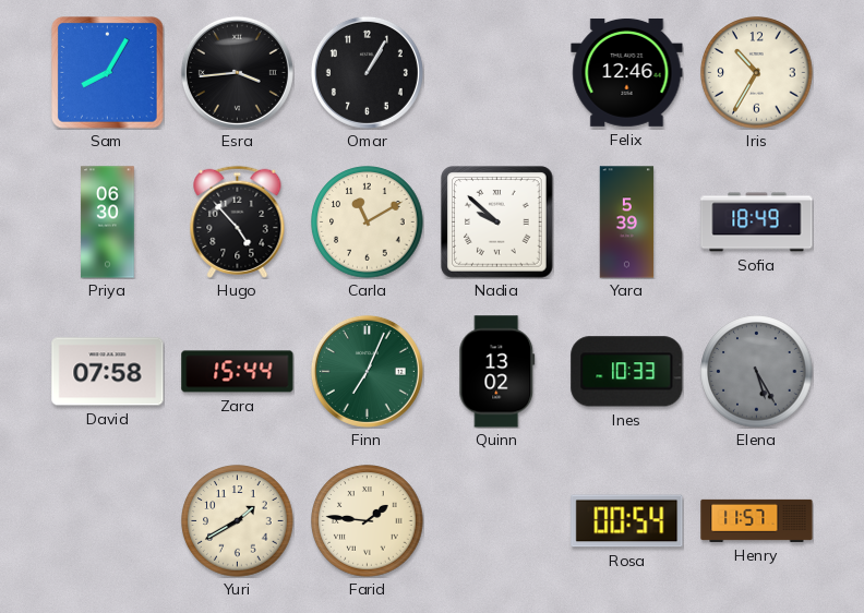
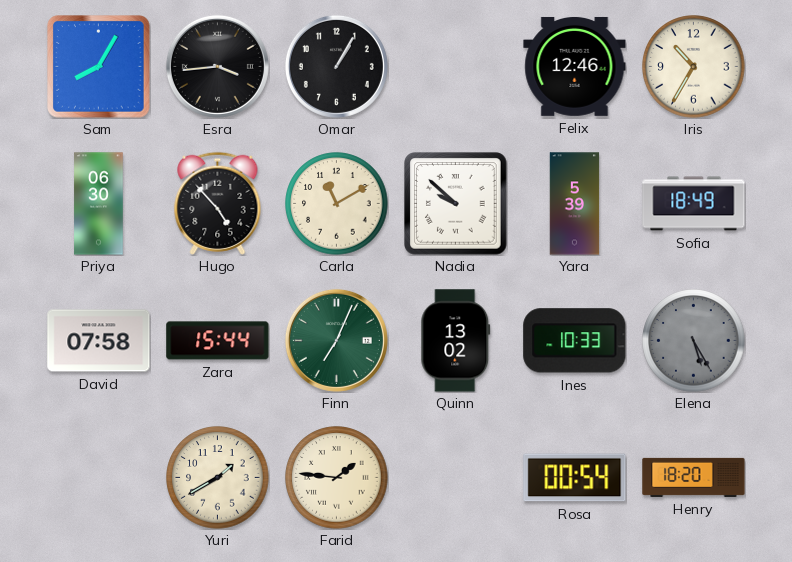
Henry: 11:57 -> 18:20 (694, 477)
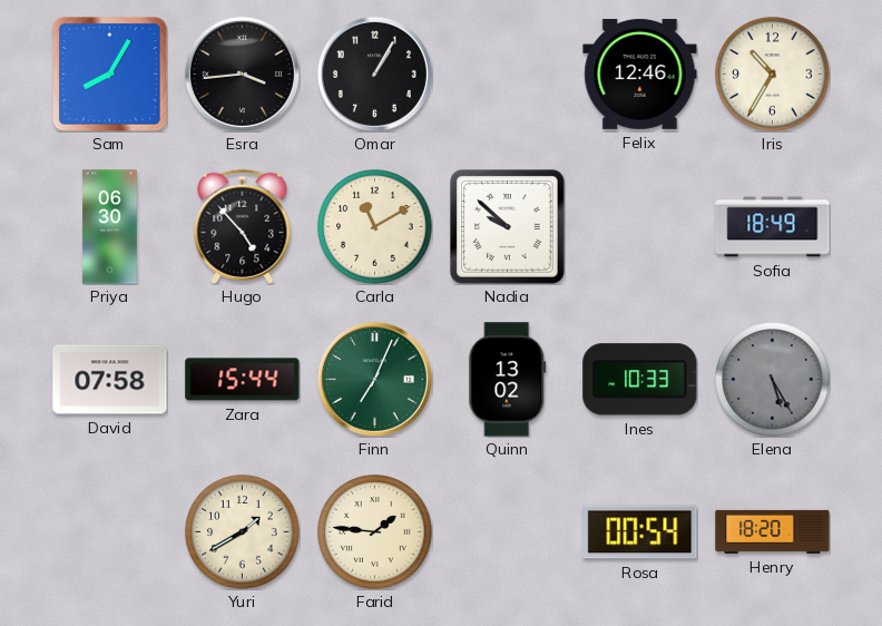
Yara: 5:39 -> none (575, 204)
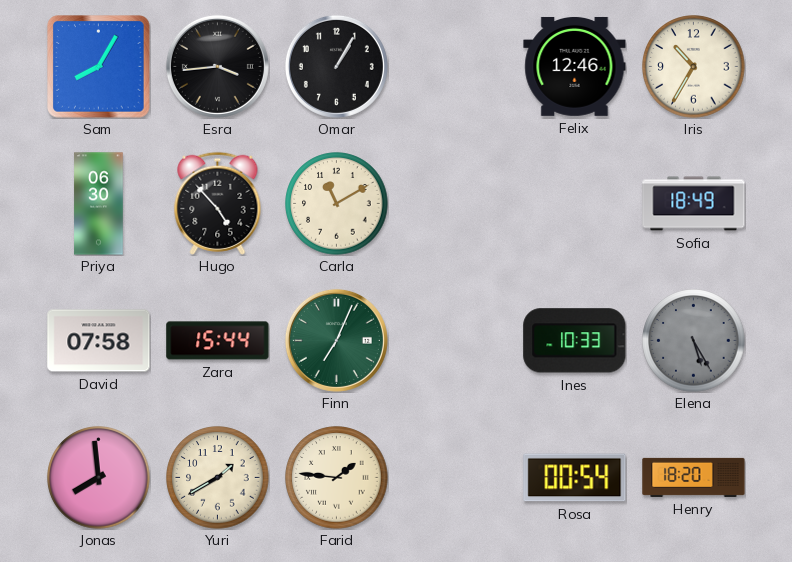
Nadia: 9:52 -> none (508, 227)
Quinn: 13:02 -> none (508, 380)
Jonas: none -> 7:59 (99, 478)
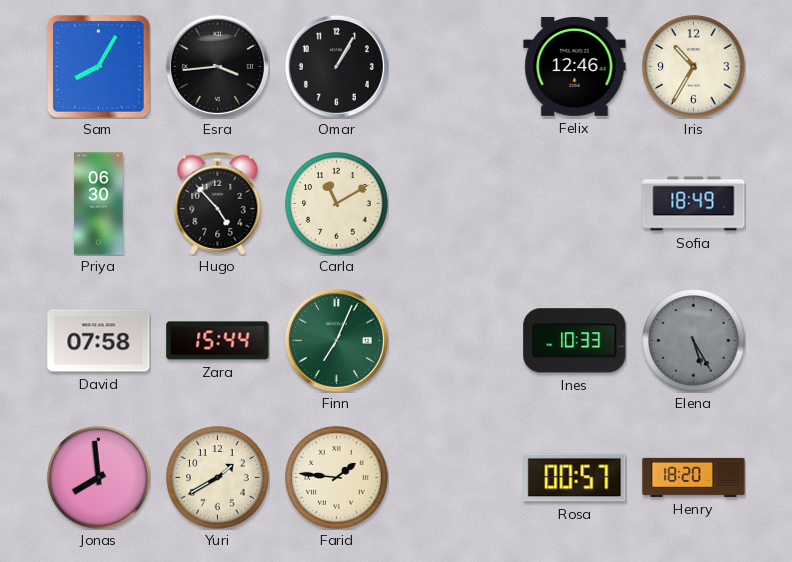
Rosa: 00:54 -> 00:57 (575, 478)
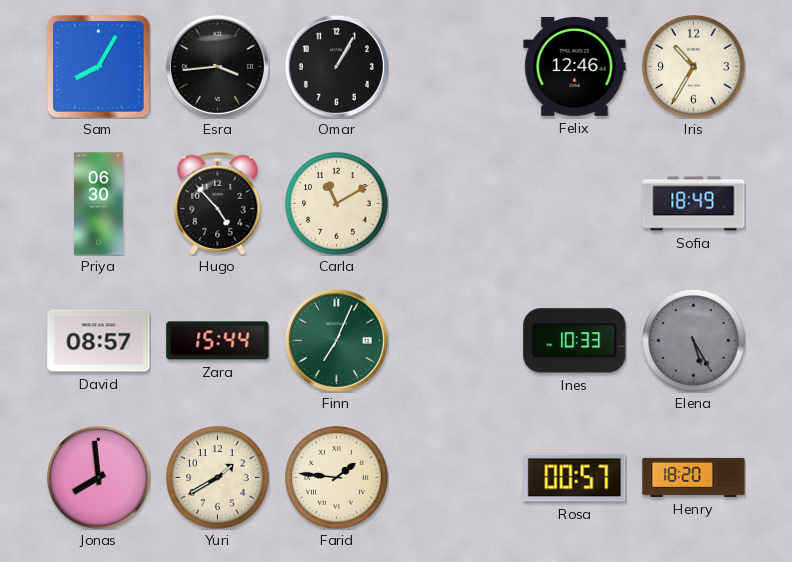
David: 07:58 -> 08:57 (99, 341)
